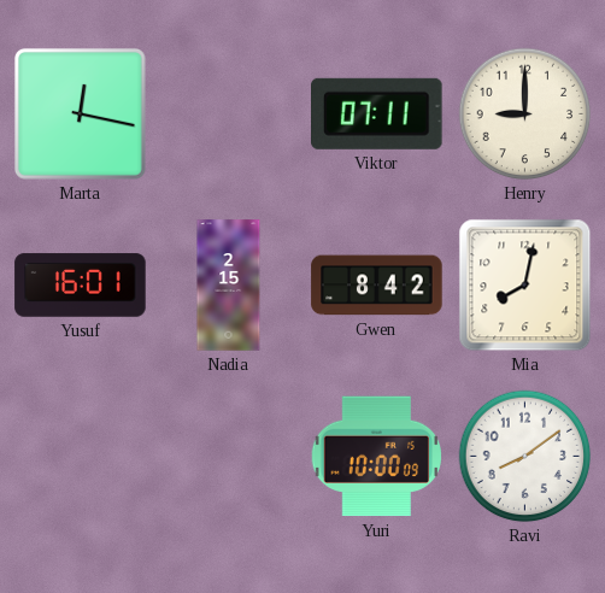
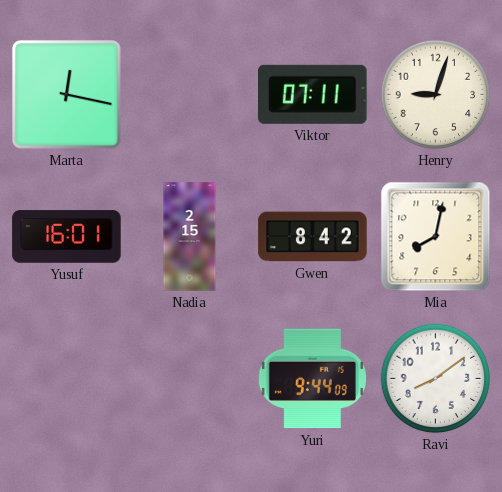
Henry: 9:00 -> 9:03 (436, 95)
Yuri: 10:00 -> 9:44 (312, 379)
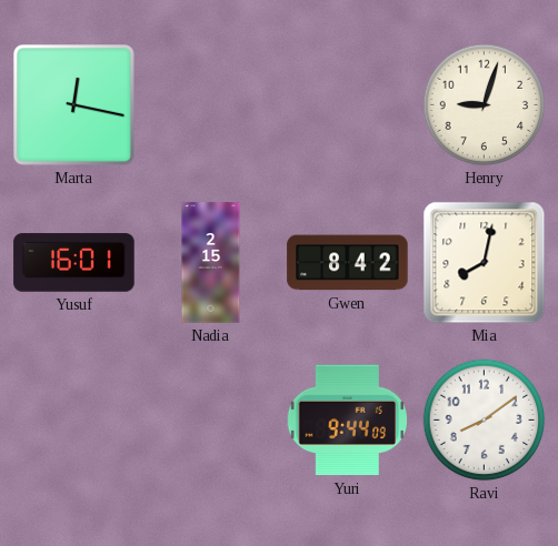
Viktor: 07:11 -> none (313, 94)
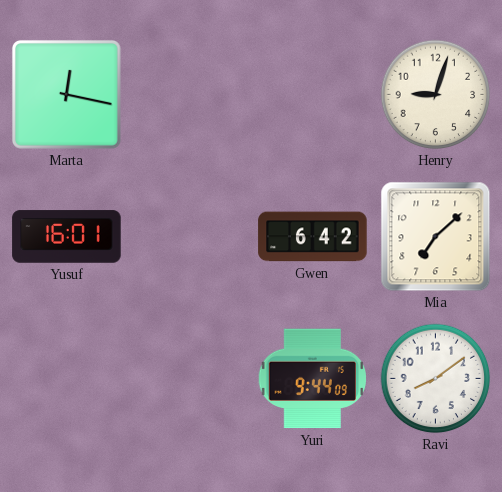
Nadia: 2:15 -> none (211, 263)
Gwen: 8:42 -> 6:42 (313, 237)
Mia: 8:02 -> 7:08 (436, 237)
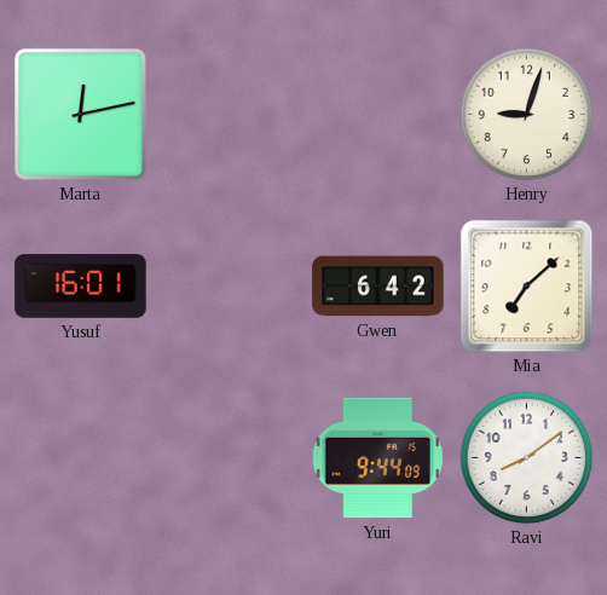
Marta: 12:17 -> 12:13 (81, 115)
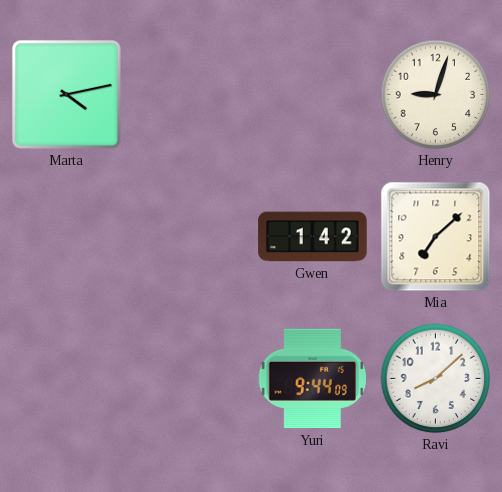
Marta: 12:13 -> 4:13 (67, 95)
Yusuf: 16:01 -> none (81, 287)
Gwen: 6:42 -> 1:42 (313, 237)
Ravi: 8:09 -> 8:08 (436, 379)
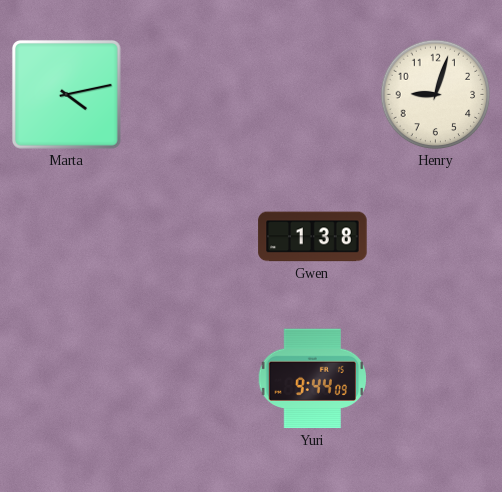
Gwen: 1:42 -> 1:38 (313, 237)
Mia: 7:08 -> none (436, 237)
Ravi: 8:08 -> none (436, 379)
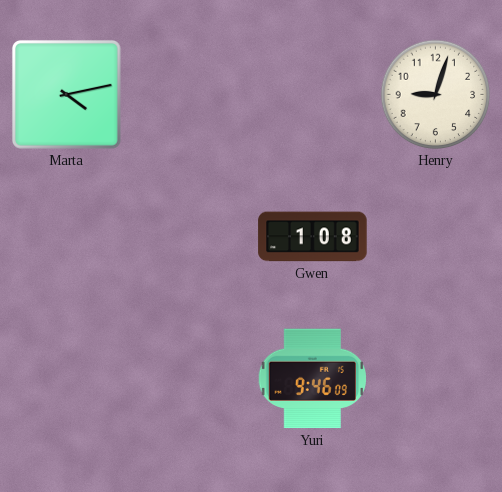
Gwen: 1:38 -> 1:08 (313, 237)
Yuri: 9:44 -> 9:46 (312, 379)
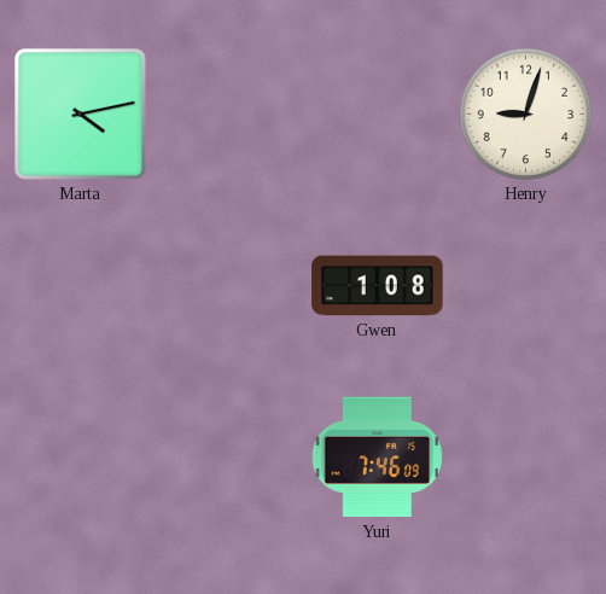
Yuri: 9:46 -> 7:46 (377, 458)
